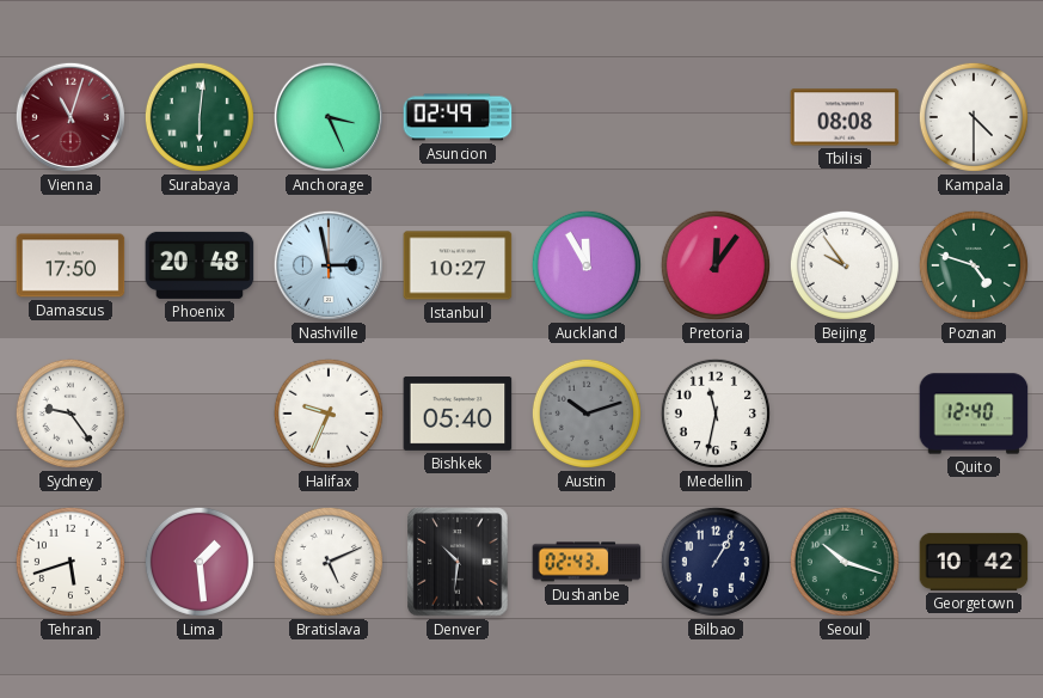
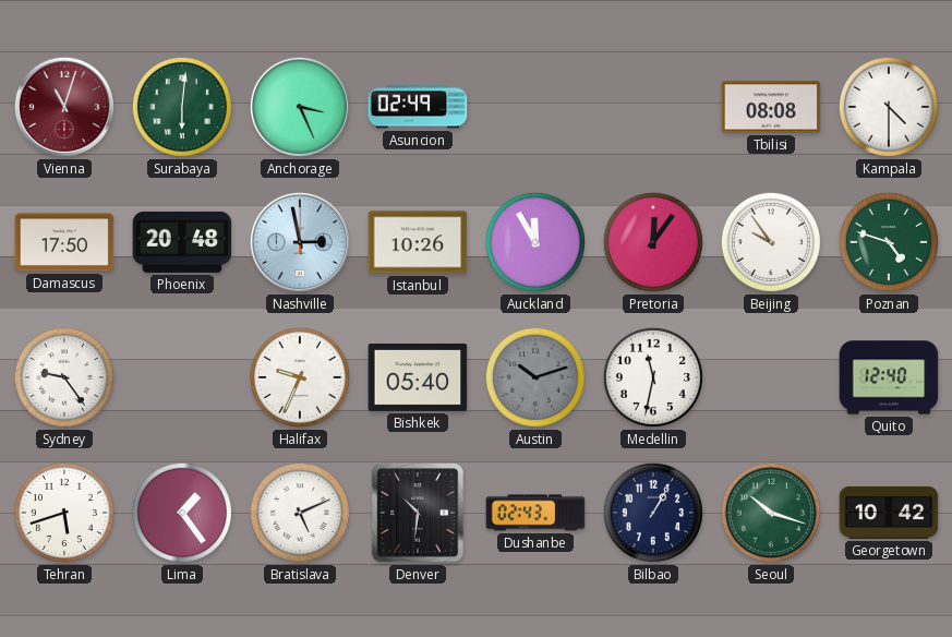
Istanbul: 10:27 -> 10:26 (418, 242)
Lima: 1:29 -> 1:24 (182, 513)
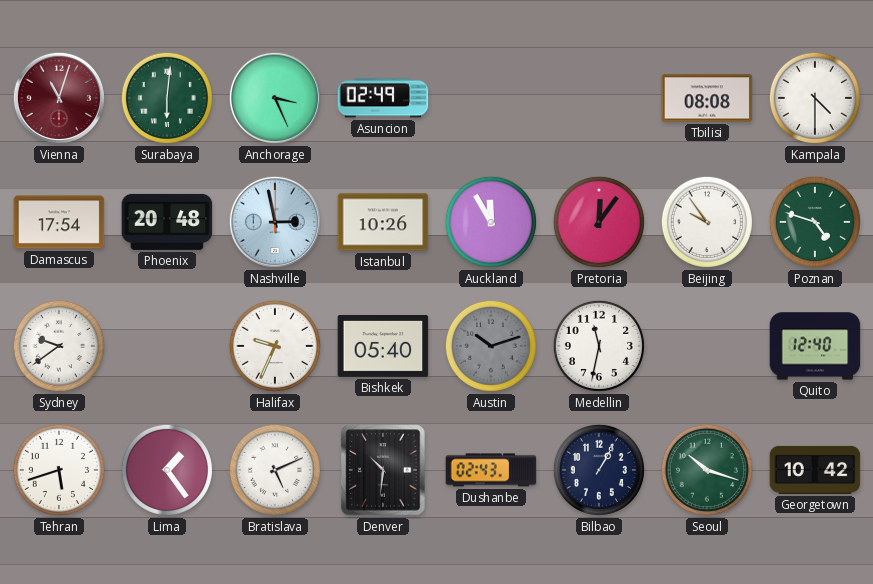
Damascus: 17:50 -> 17:54 (59, 222)
Sydney: 9:24 -> 9:39 (59, 346)
